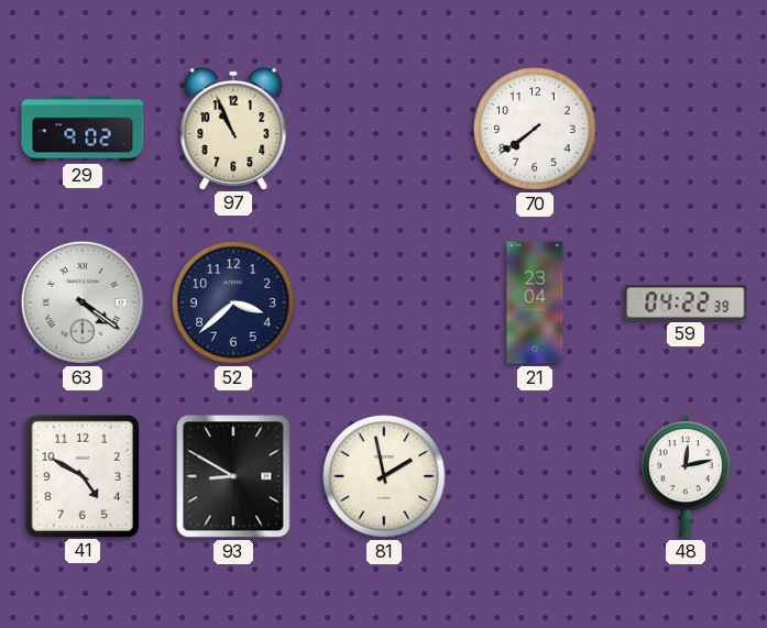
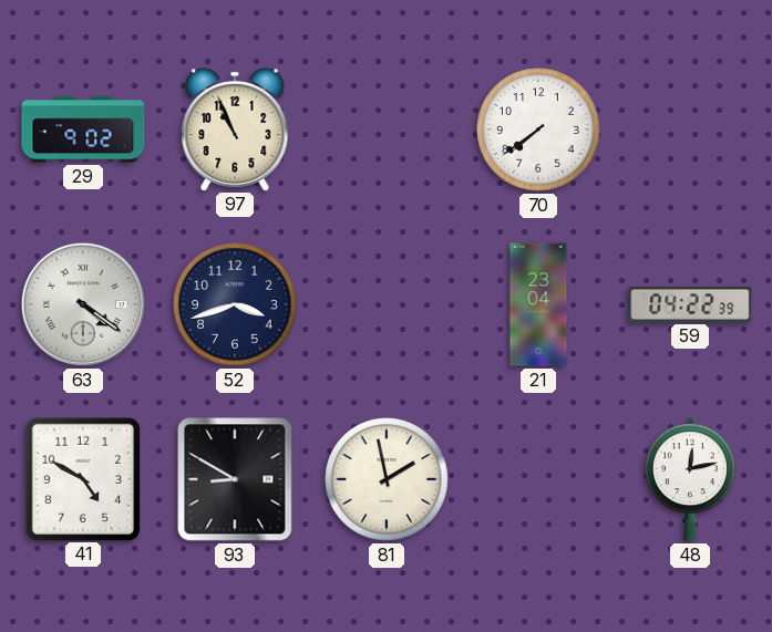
52: 3:38 -> 3:42 (235, 304)
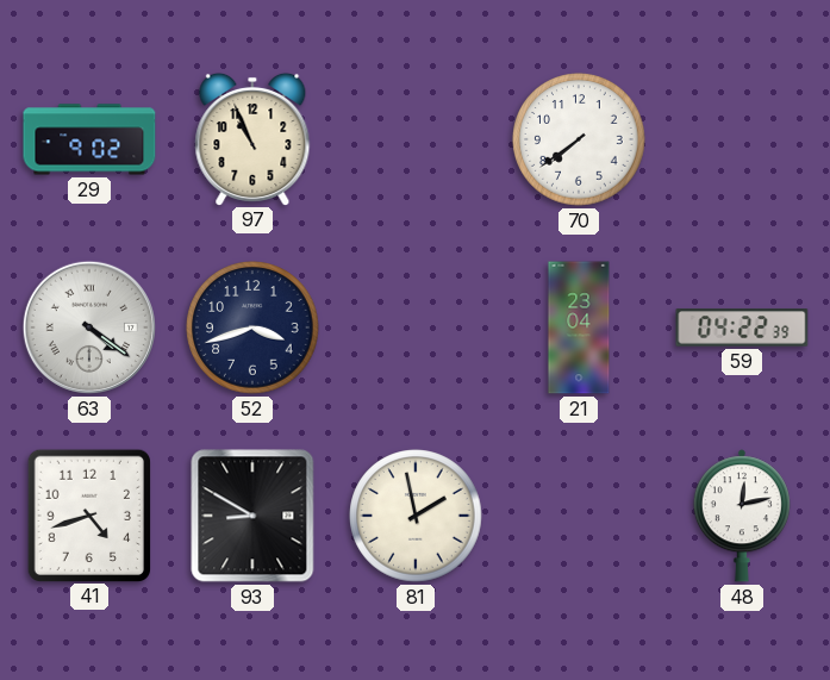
41: 4:50 -> 4:42 (88, 514)
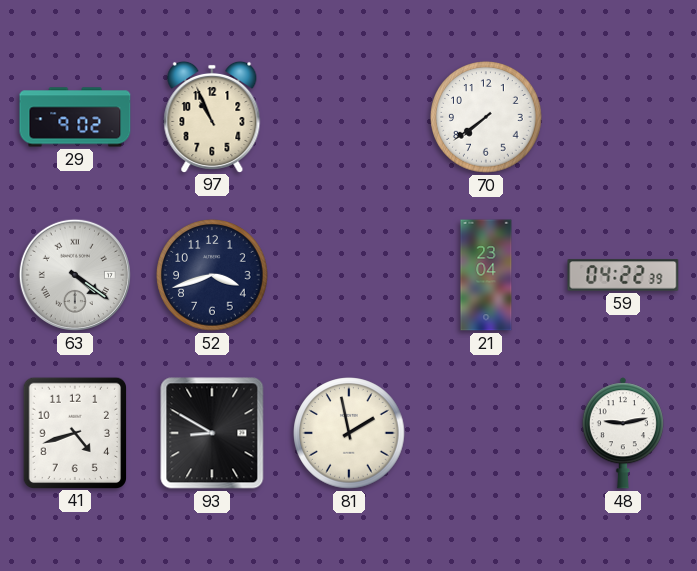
48: 12:13 -> 9:13 (623, 433)
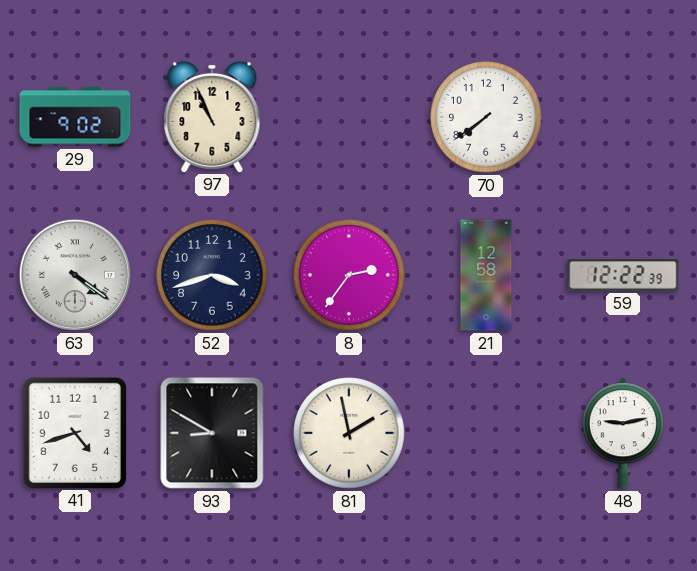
8: none -> 2:36 (349, 275)
21: 23:04 -> 12:58 (486, 275)
59: 04:22 -> 12:22 (623, 275)
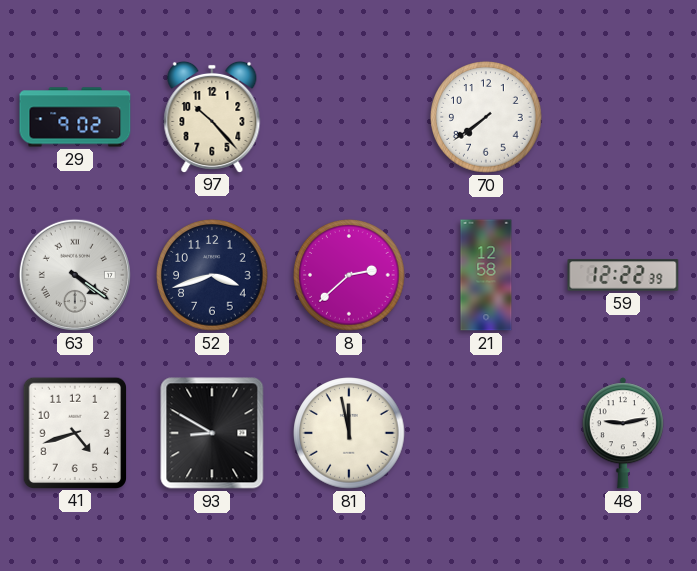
97: 10:56 -> 10:23 (212, 116)
8: 2:36 -> 2:38 (349, 275)
81: 1:58 -> 11:58 (349, 433)
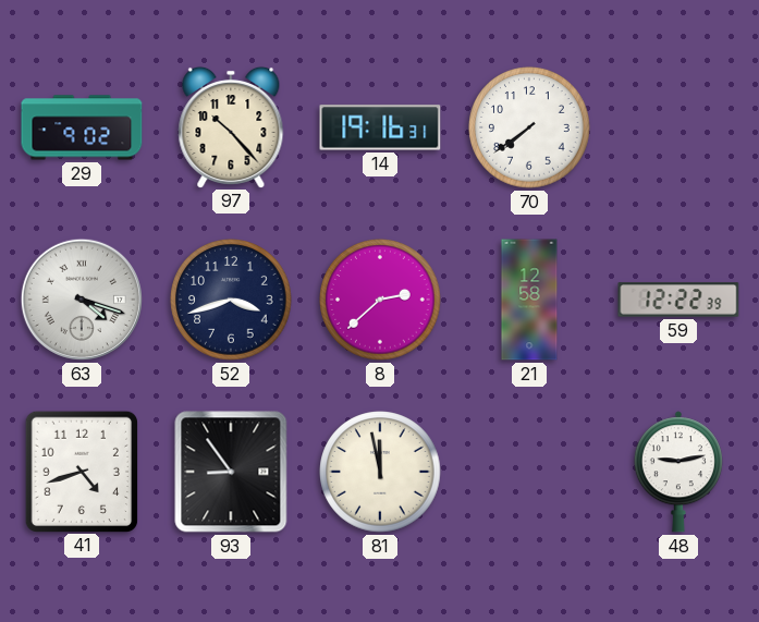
14: none -> 19:16 (380, 127)
63: 4:21 -> 4:18 (82, 300)
93: 8:50 -> 8:54 (231, 472)
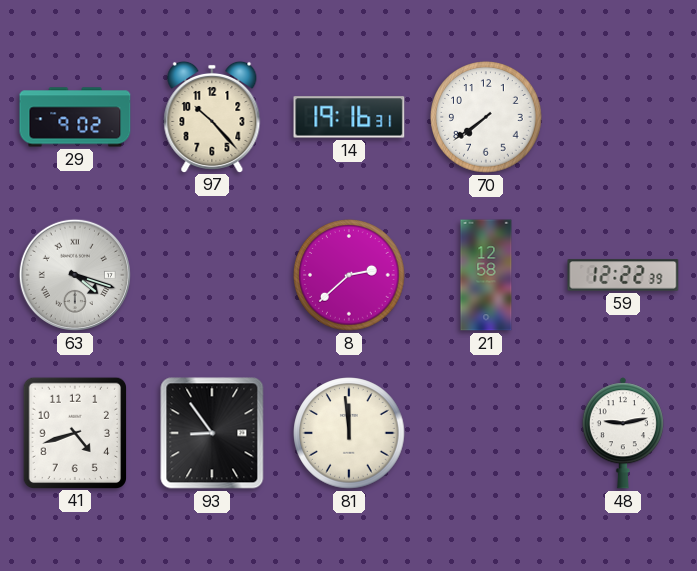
52: 3:42 -> none (231, 300)
81: 11:58 -> 11:59 (349, 433)
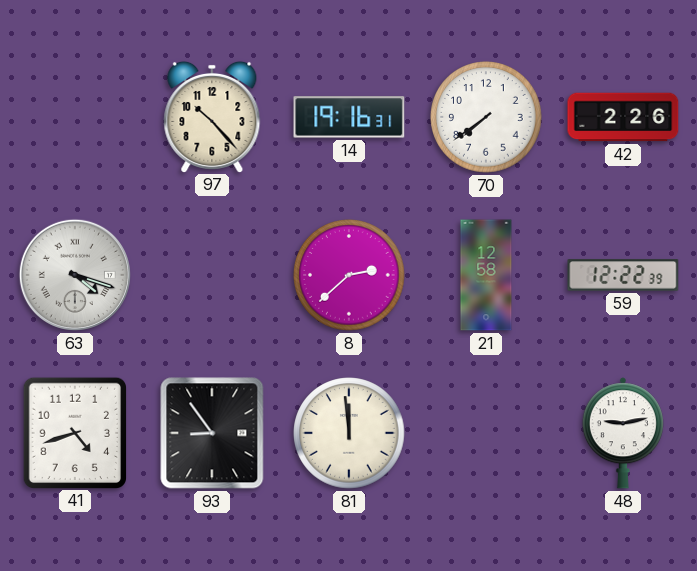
29: 9:02 -> none (75, 117)
42: none -> 2:26 (623, 117)
